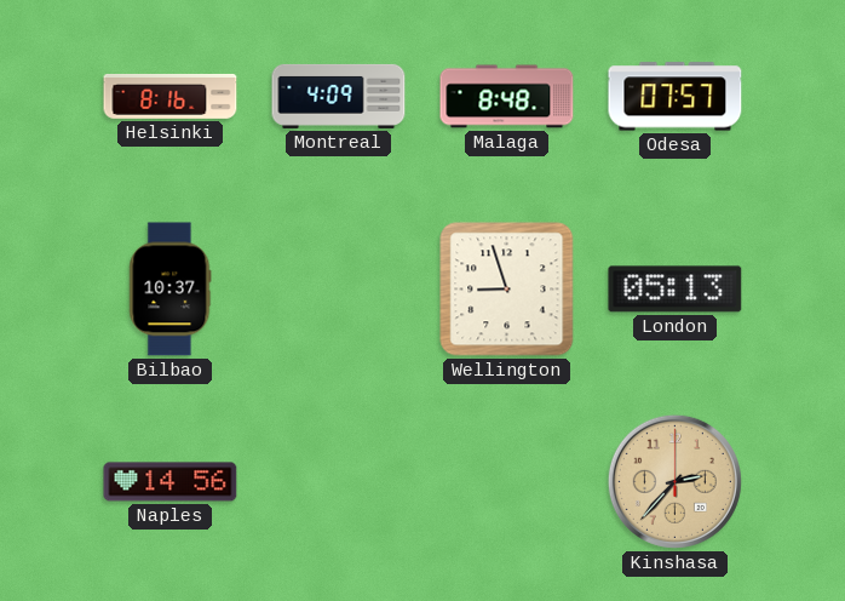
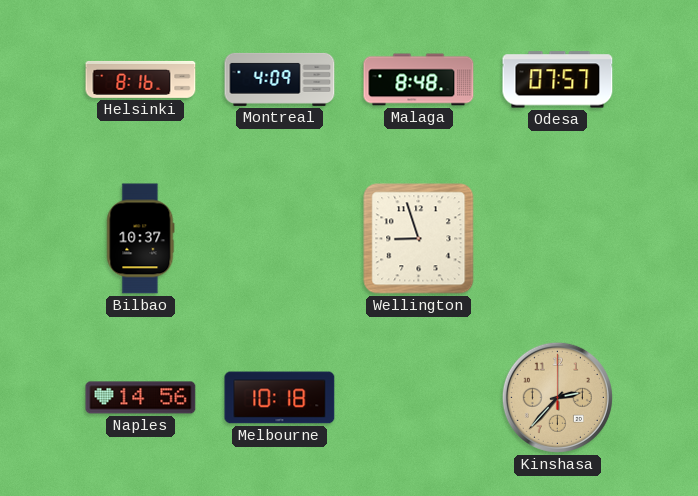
London: 05:13 -> none (676, 290)
Melbourne: none -> 10:18 (280, 398)
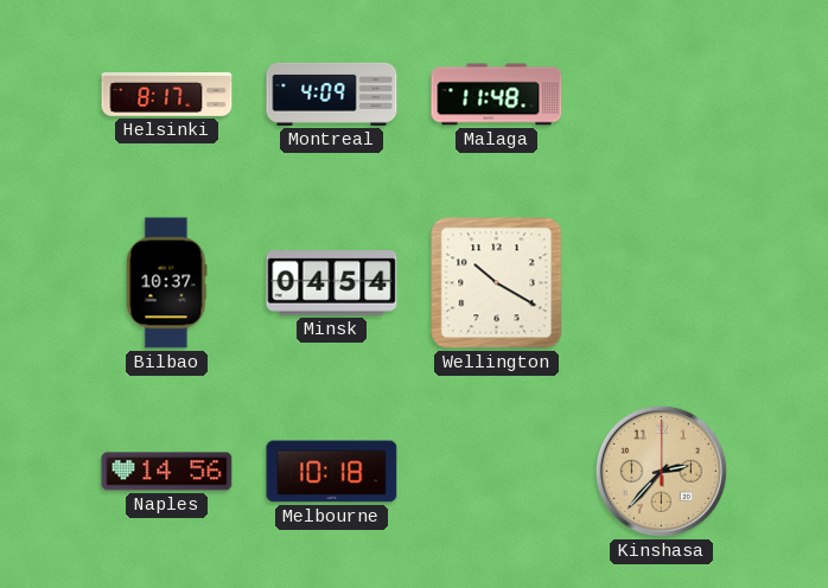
Helsinki: 8:16 -> 8:17 (167, 95)
Malaga: 8:48 -> 11:48 (497, 95)
Odesa: 07:57 -> none (558, 80)
Minsk: none -> 04:54 (332, 283)
Wellington: 8:57 -> 10:20 (497, 283)
